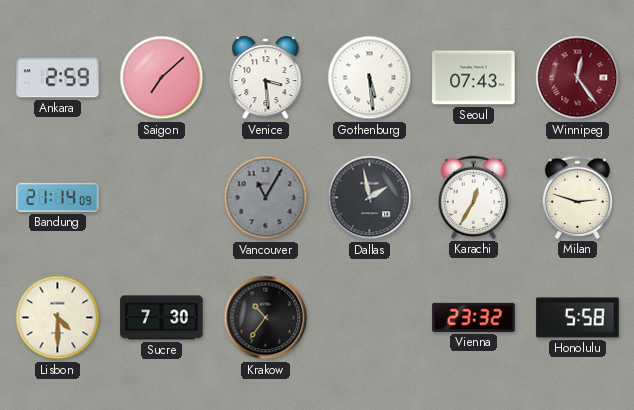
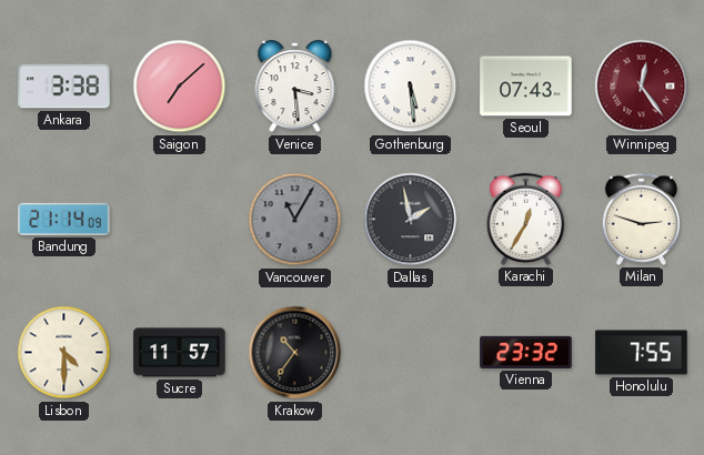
Ankara: 2:59 -> 3:38 (64, 87)
Sucre: 7:30 -> 11:57 (180, 353)
Honolulu: 5:58 -> 7:55 (642, 353)
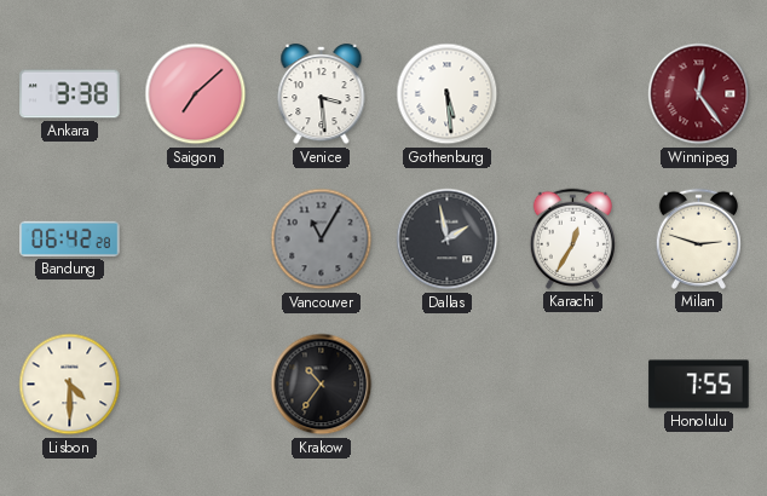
Seoul: 07:43 -> none (526, 87)
Bandung: 21:14 -> 06:42 (70, 238)
Sucre: 11:57 -> none (180, 353)
Vienna: 23:32 -> none (526, 352)
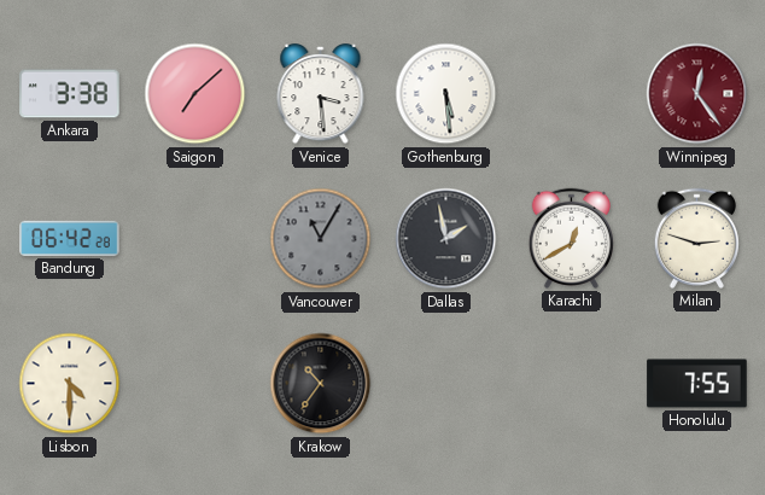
Karachi: 12:35 -> 12:40 (571, 238)
